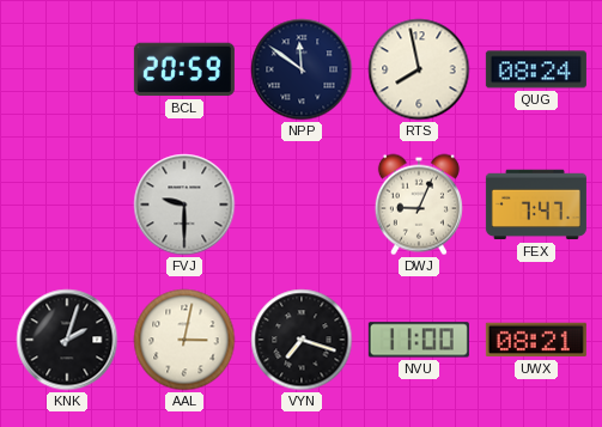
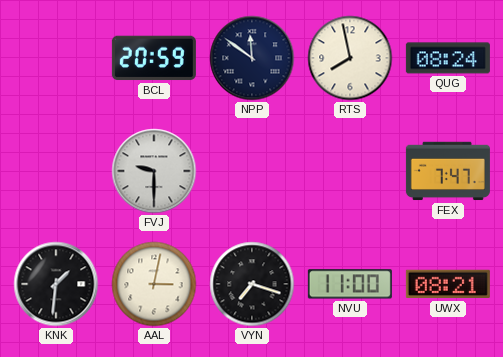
DWJ: 9:04 -> none (419, 205)
KNK: 2:03 -> 1:31 (56, 284)
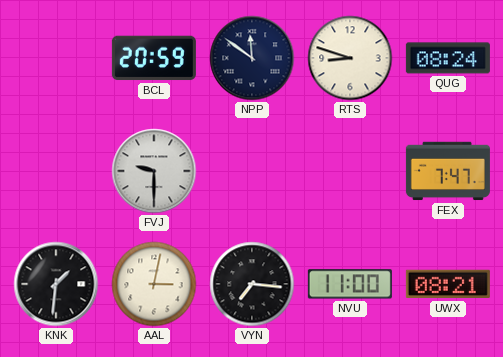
RTS: 7:58 -> 8:48 (350, 58)
VYN: 7:18 -> 7:16 (252, 284)
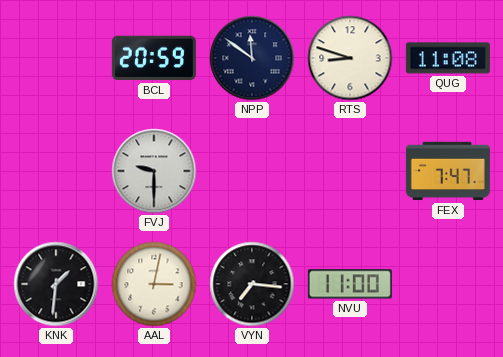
QUG: 08:24 -> 11:08 (448, 58)
UWX: 08:21 -> none (448, 284)
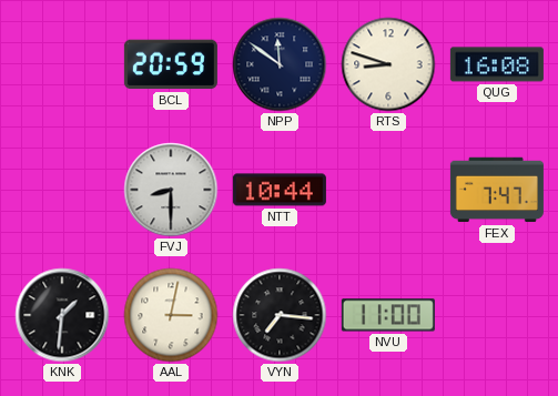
QUG: 11:08 -> 16:08 (497, 64)
FVJ: 9:30 -> 8:30 (171, 190)
NTT: none -> 10:44 (280, 190)
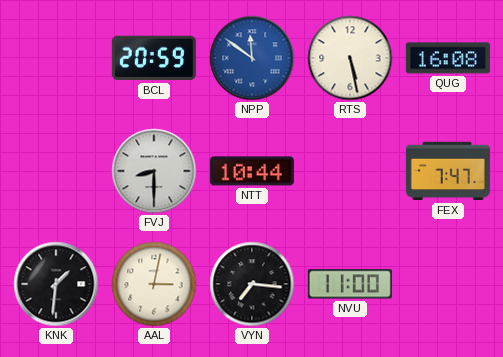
NPP dial: navy -> blue (252, 58)
RTS: 8:48 -> 5:28 (350, 58)
